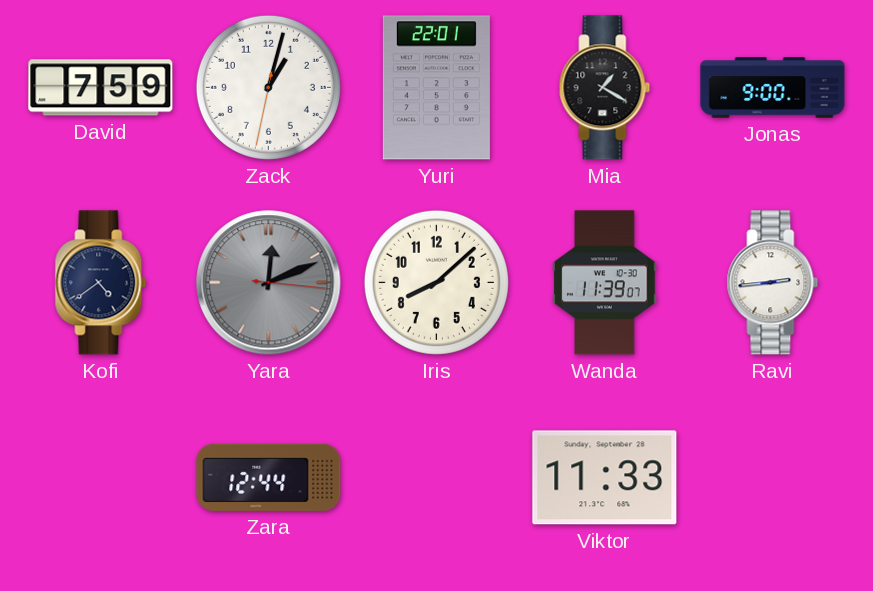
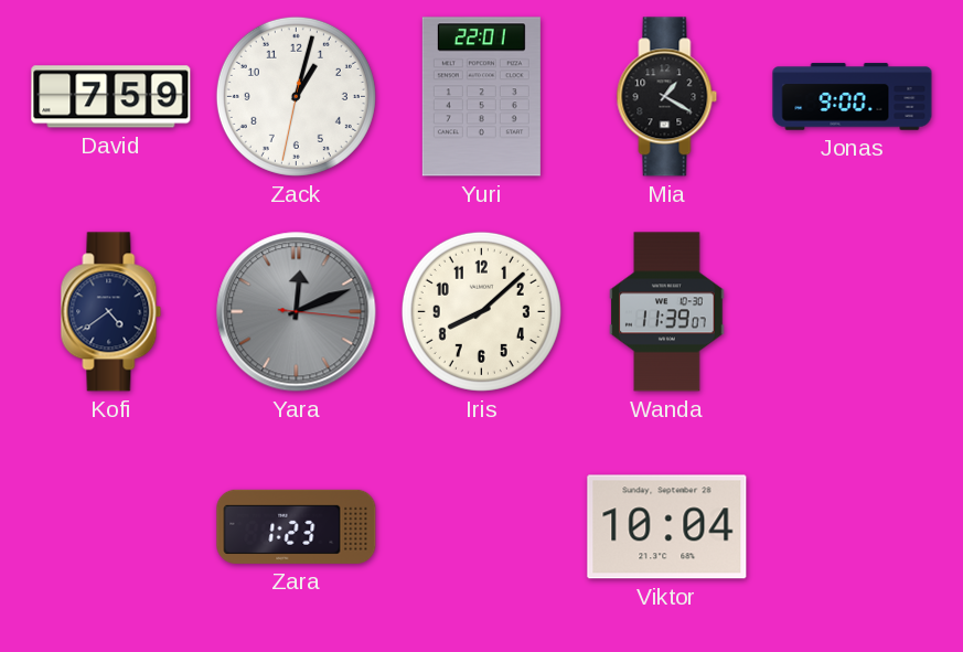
Ravi: 2:44 -> none (773, 283)
Zara: 12:44 -> 1:23 (297, 526)
Viktor: 11:33 -> 10:04 (667, 527)
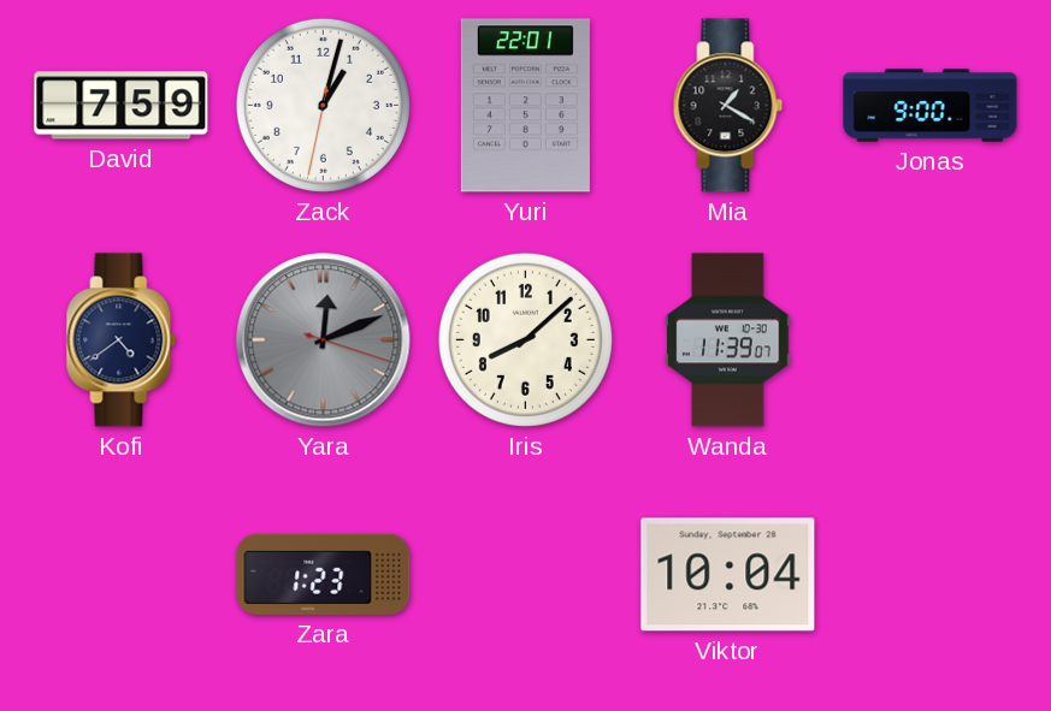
Yara: 12:11:16 -> 12:11:18 (324, 340)
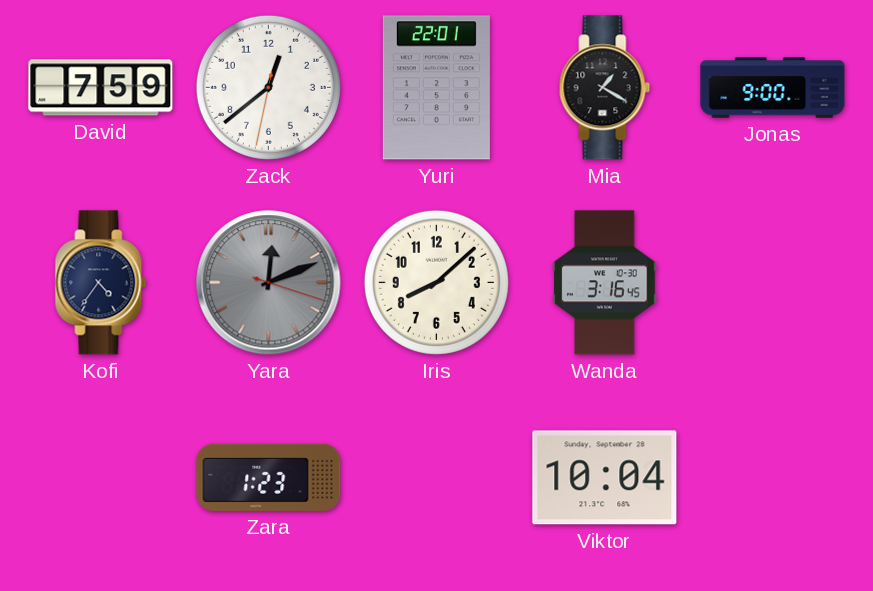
Zack: 1:02 -> 12:38 (268, 87)
Kofi: 4:39 -> 4:36 (101, 283)
Wanda: 11:39 -> 3:16 (605, 283)
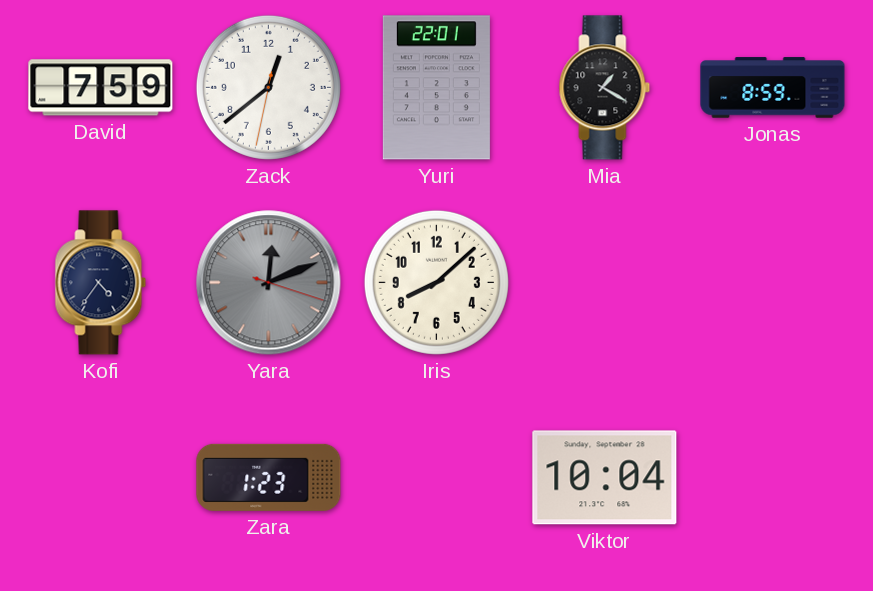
Jonas: 9:00 -> 8:59 (773, 88)
Wanda: 3:16 -> none (605, 283)
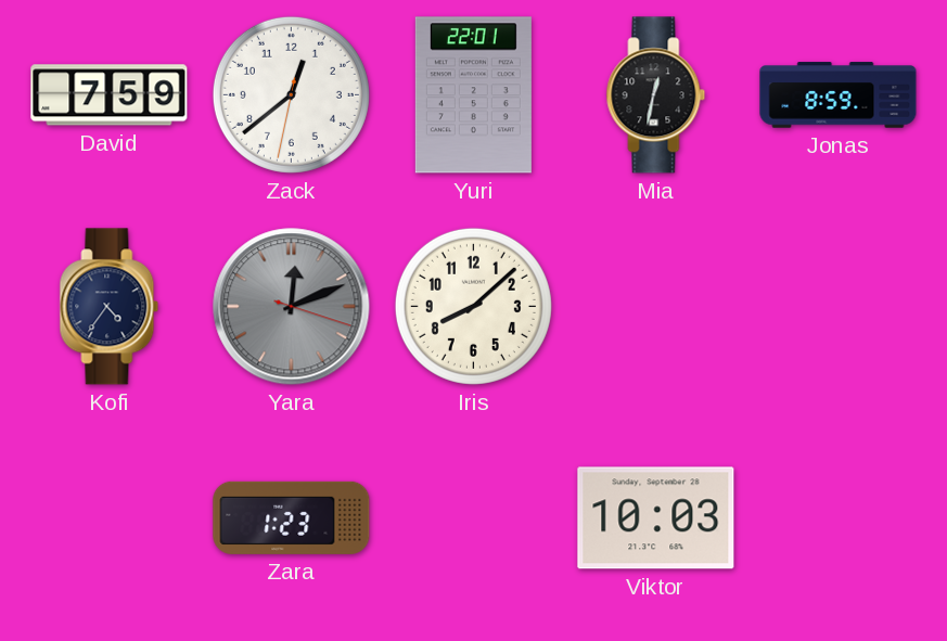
Mia: 1:20 -> 12:32 (656, 95)
Viktor: 10:04 -> 10:03 (656, 518)
